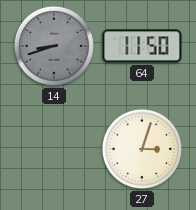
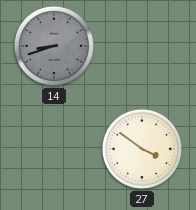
64: 11:50 -> none (142, 46)
27: 3:03 -> 3:51 (142, 149)
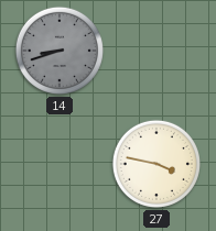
27: 3:51 -> 3:47 (156, 164)
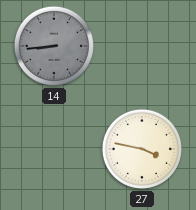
14: 8:42 -> 8:44 (54, 46)
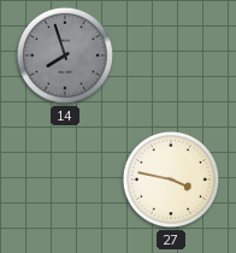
14: 8:44 -> 7:57 (65, 55)
